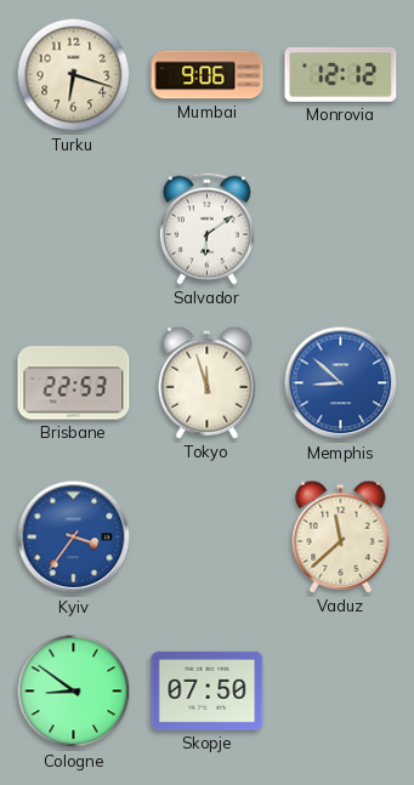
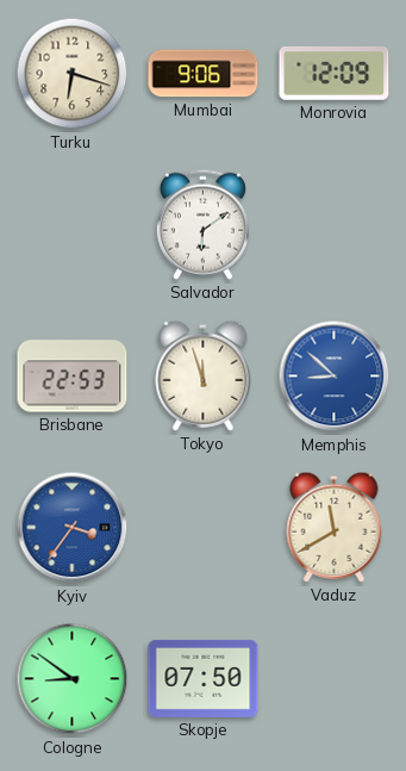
Monrovia: 12:12 -> 12:09 (335, 74)
Vaduz: 11:38 -> 11:40 (335, 527)
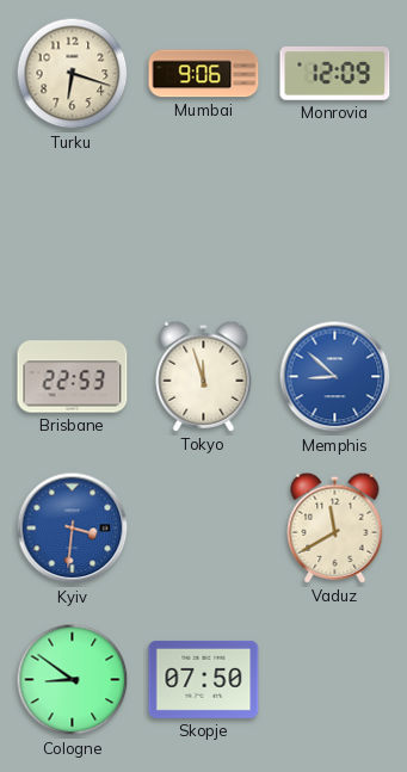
Salvador: 6:09 -> none (202, 224)
Kyiv: 3:36 -> 3:31 (73, 529)
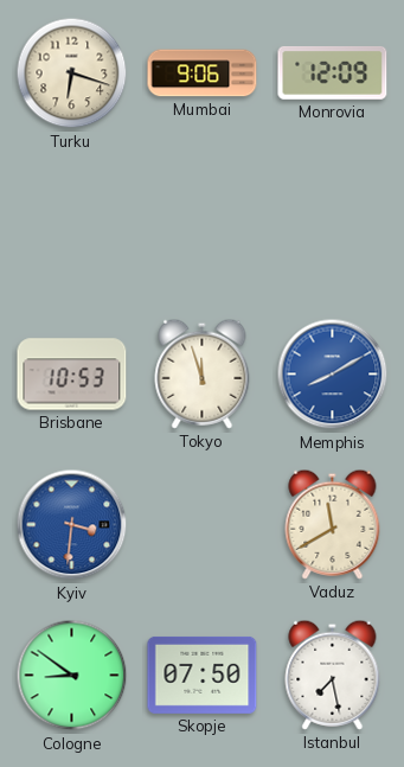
Brisbane: 22:53 -> 10:53 (72, 375)
Memphis: 8:52 -> 8:10 (333, 375)
Istanbul: none -> 7:28 (333, 675)
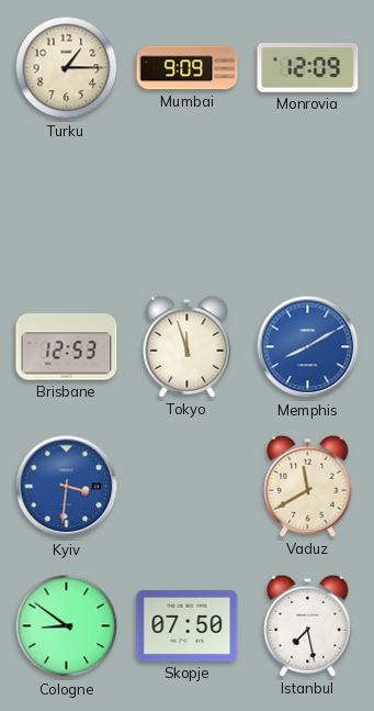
Turku: 6:18 -> 1:15 (67, 68)
Mumbai: 9:06 -> 9:09 (188, 68)
Brisbane: 10:53 -> 12:53 (67, 347)
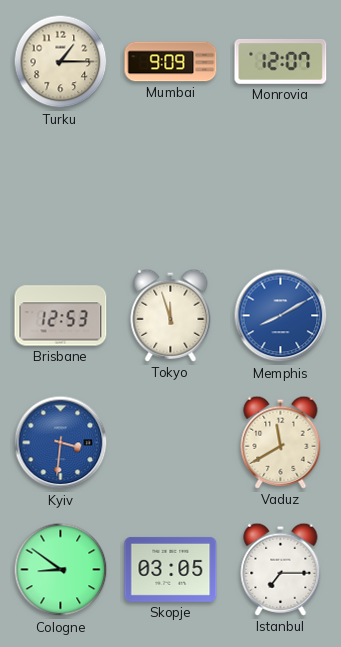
Monrovia: 12:09 -> 12:07 (281, 62)
Skopje: 07:50 -> 03:05 (171, 569)
Istanbul: 7:28 -> 7:15 (281, 569)
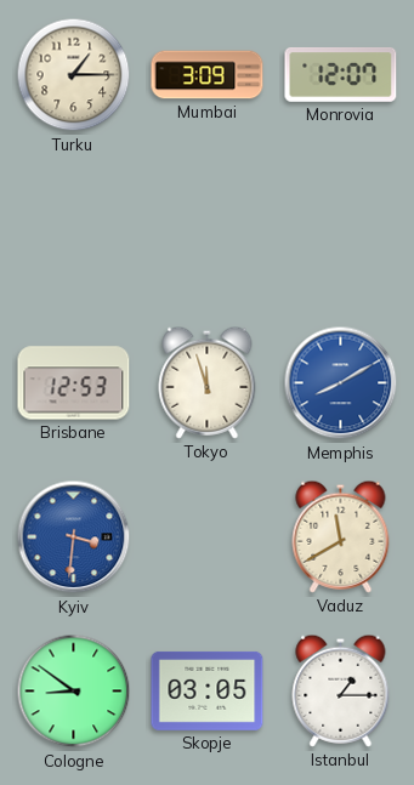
Mumbai: 9:09 -> 3:09 (208, 75)
Istanbul: 7:15 -> 1:15 (341, 690)
